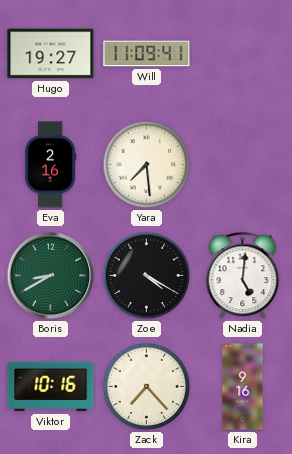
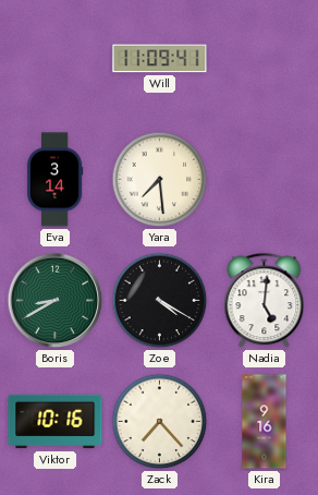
Hugo: 19:27 -> none (51, 54)
Eva: 2:16 -> 3:14 (54, 180)
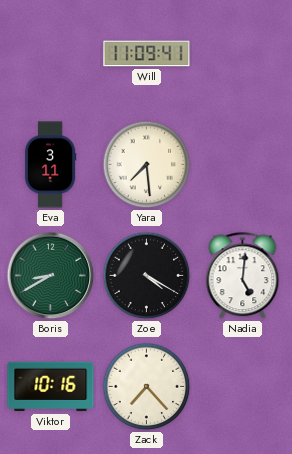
Eva: 3:14 -> 3:11 (50, 165)
Kira: 9:16 -> none (265, 422)
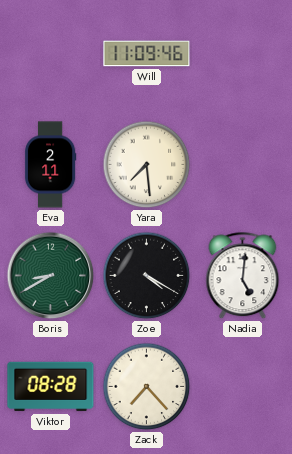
Will: 11:09:41 -> 11:09:46 (147, 54)
Eva: 3:11 -> 2:11 (50, 165)
Viktor: 10:16 -> 08:28 (51, 387)
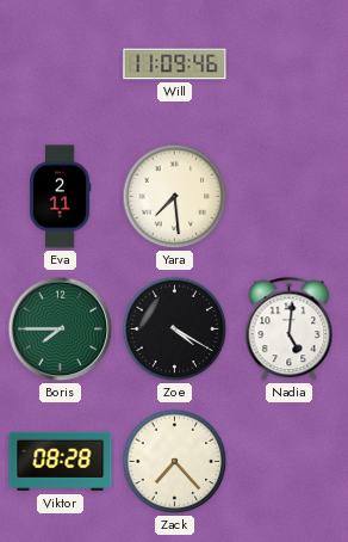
Boris: 8:40 -> 7:45 (61, 329)
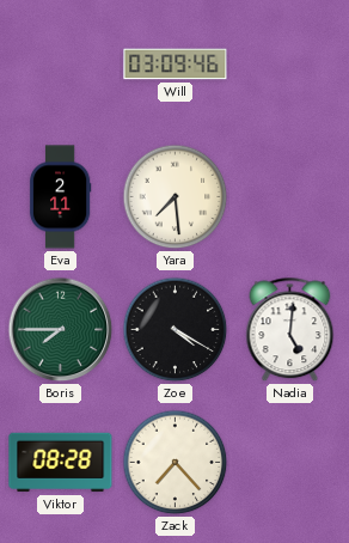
Will: 11:09 -> 03:09 (176, 65)
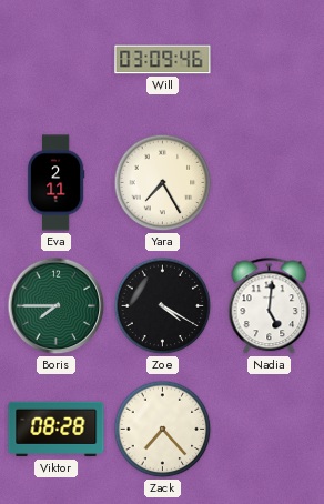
Yara: 7:29 -> 7:25 (163, 183)
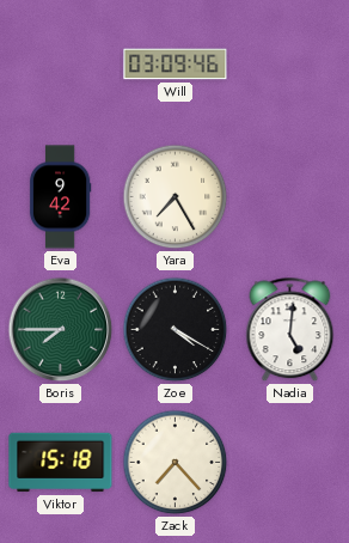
Eva: 2:11 -> 9:42 (60, 197)
Viktor: 08:28 -> 15:18 (61, 463)
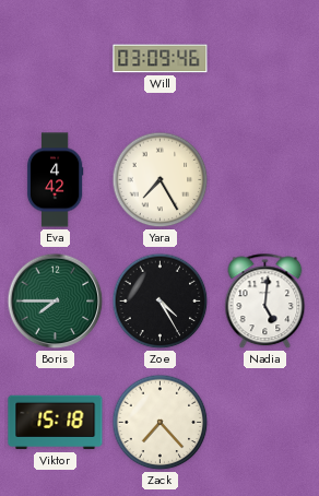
Eva: 9:42 -> 4:42 (55, 180)
Zoe: 4:20 -> 4:25 (161, 302)
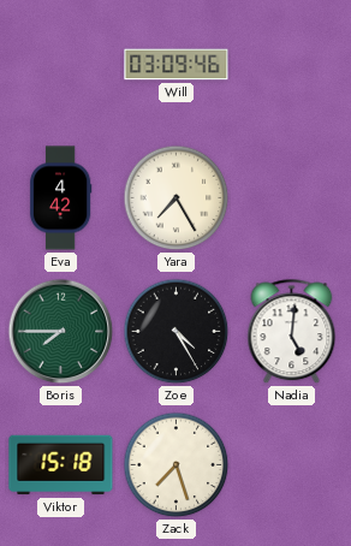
Zack: 7:23 -> 7:27 (177, 465)
